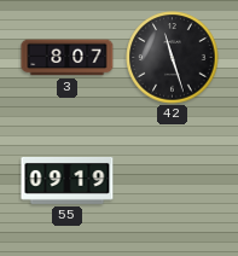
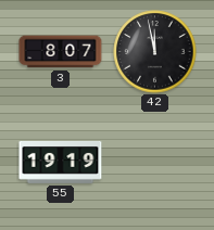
42: 11:27 -> 11:58 (155, 52)
55: 09:19 -> 19:19 (61, 162)
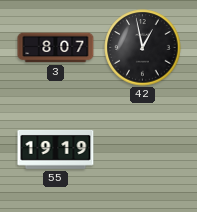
42: 11:58 -> 12:58 (143, 48)
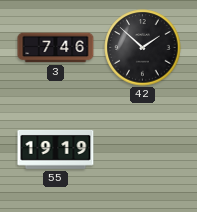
3: 8:07 -> 7:46 (56, 48)
42: 12:58 -> 1:52 (143, 48)
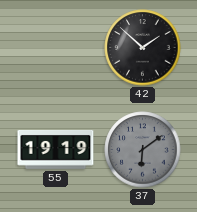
3: 7:46 -> none (56, 48)
37: none -> 6:09 (143, 150)
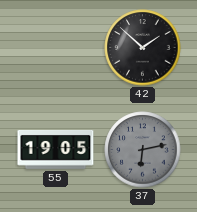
55: 19:19 -> 19:05 (56, 149)
37: 6:09 -> 6:13 (143, 150)
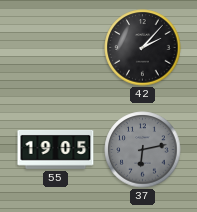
42: 1:52 -> 2:07 (143, 48)
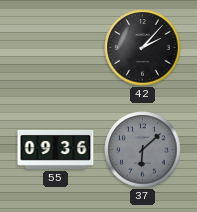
55: 19:05 -> 09:36 (56, 149)
37: 6:13 -> 6:08 (143, 150)
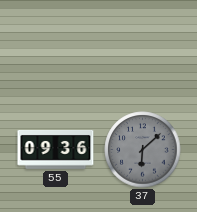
42: 2:07 -> none (143, 48)
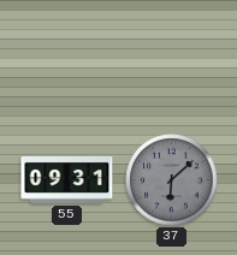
55: 09:36 -> 09:31 (67, 179)
